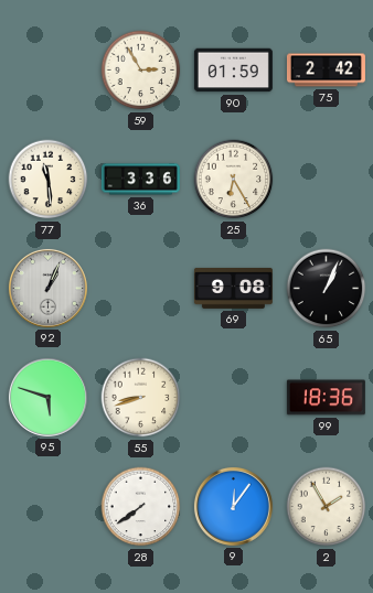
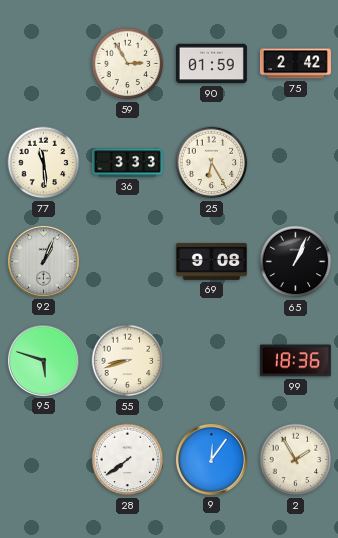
36: 3:36 -> 3:33 (127, 163)
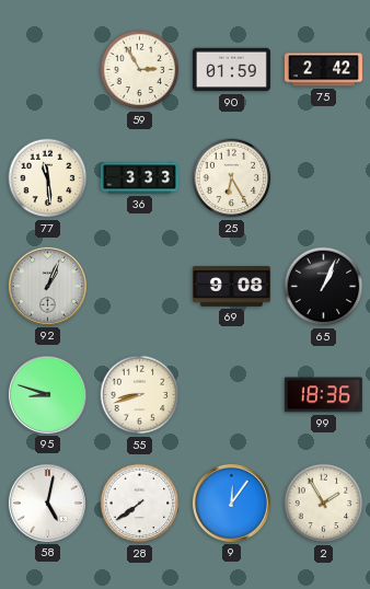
95: 5:48 -> 8:48 (47, 394)
58: none -> 5:02 (47, 503)
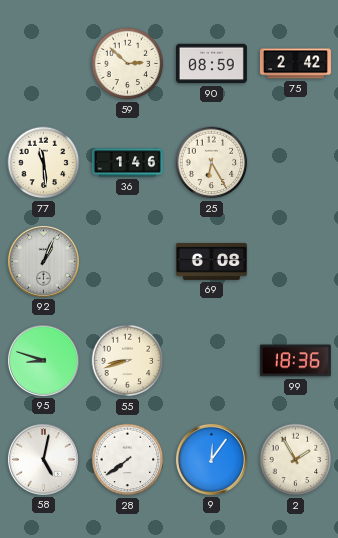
59: 2:55 -> 2:52 (128, 64)
90: 01:59 -> 08:59 (211, 64)
36: 3:33 -> 1:46 (127, 163)
69: 9:08 -> 6:08 (211, 261)
65: 1:04 -> none (324, 287)
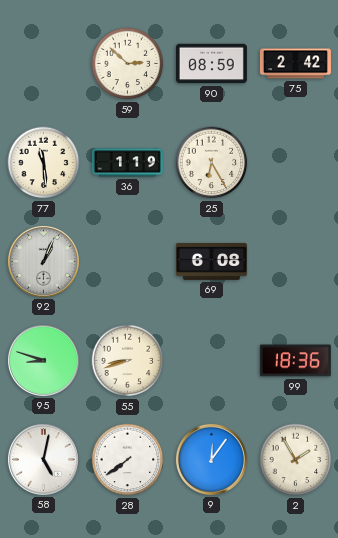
36: 1:46 -> 1:19 (127, 163)
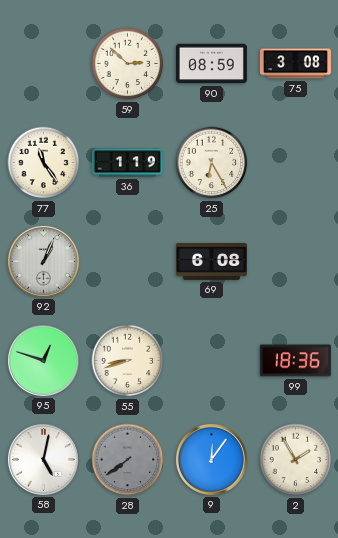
75: 2:42 -> 3:08 (295, 64)
77: 11:29 -> 11:24 (44, 163)
95: 8:48 -> 12:48 (43, 360)
28 dial: white -> grey (128, 460)
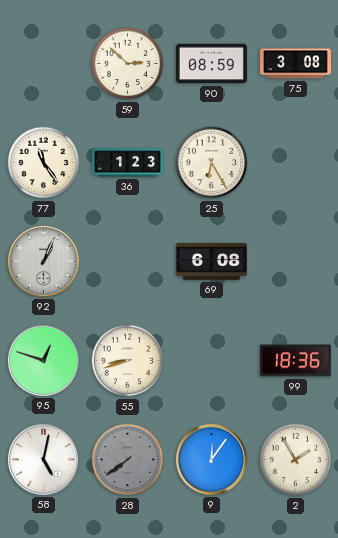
36: 1:19 -> 1:23 (127, 163)
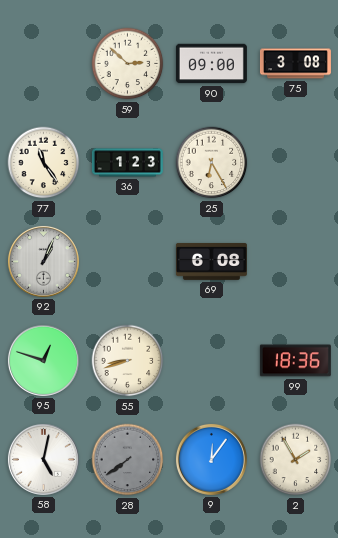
90: 08:59 -> 09:00 (211, 64)
